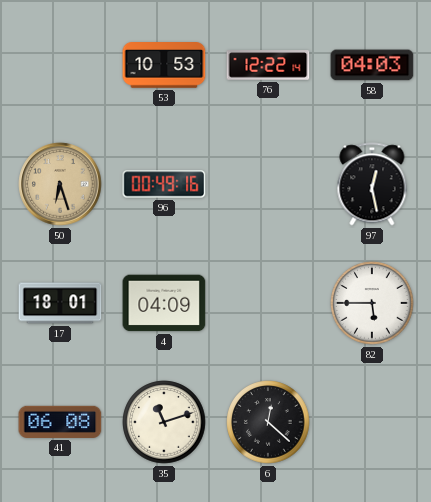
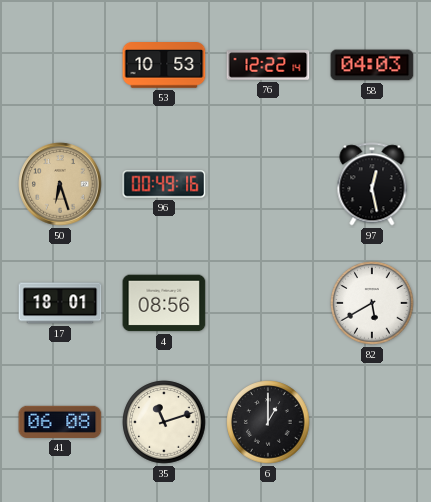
4: 04:09 -> 08:56 (164, 303)
82: 5:45 -> 5:40 (372, 303)
6: 12:22 -> 1:00 (268, 422)
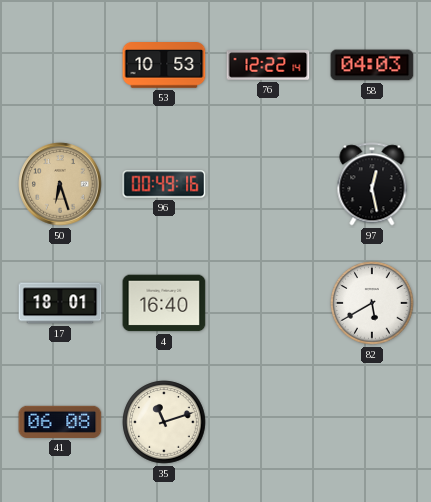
4: 08:56 -> 16:40 (164, 303)
6: 1:00 -> none (268, 422)
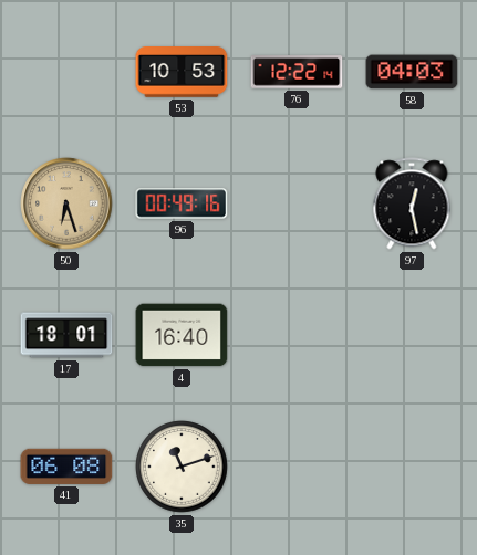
82: 5:40 -> none (372, 303)
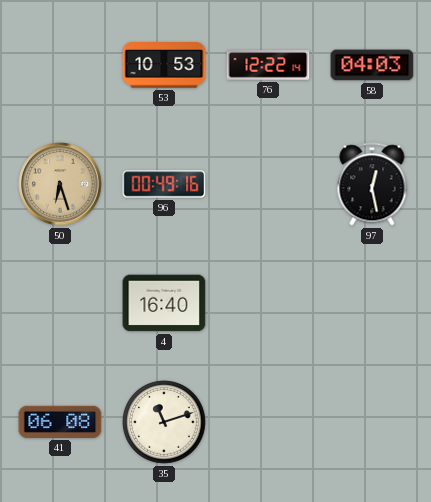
17: 18:01 -> none (66, 335)
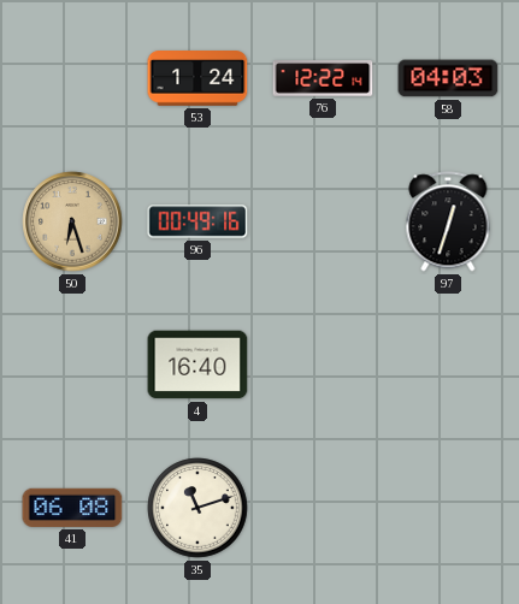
53: 10:53 -> 1:24 (197, 79)
97: 12:28 -> 12:33 (448, 221)
